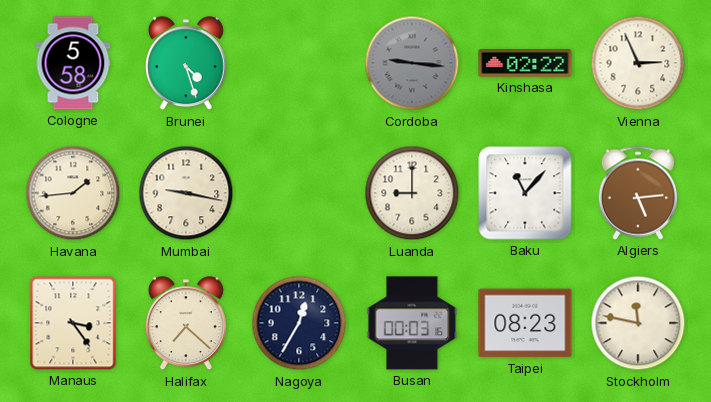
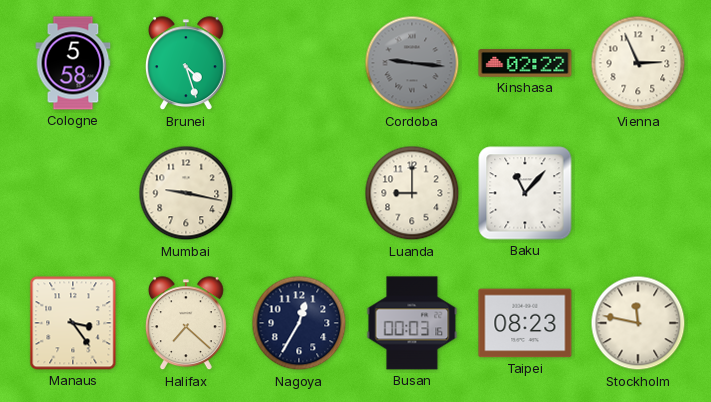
Havana: 1:44 -> none (73, 193)
Algiers: 5:14 -> none (638, 193)
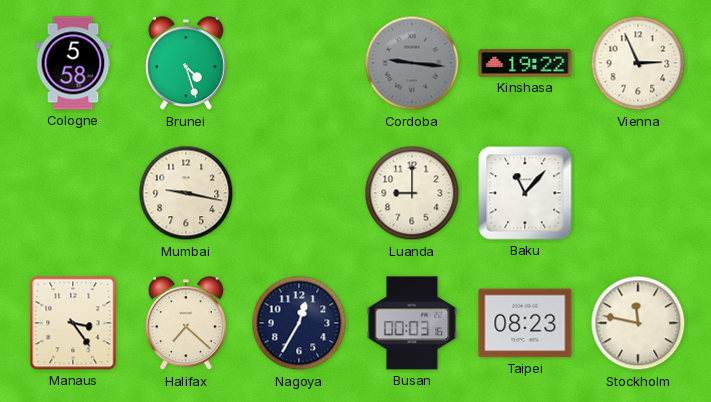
Kinshasa: 02:22 -> 19:22 (525, 63)
